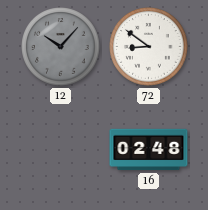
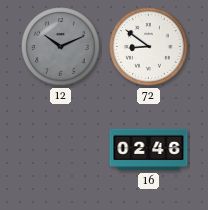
12: 10:07 -> 10:11 (61, 47)
16: 02:48 -> 02:46 (149, 150)
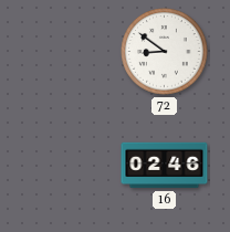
12: 10:11 -> none (61, 47)
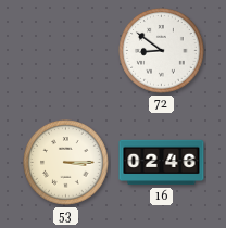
53: none -> 3:15 (66, 163)
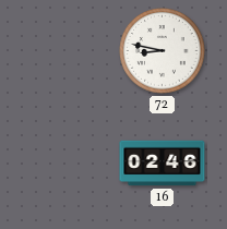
72: 8:51 -> 8:47 (163, 51)
53: 3:15 -> none (66, 163)
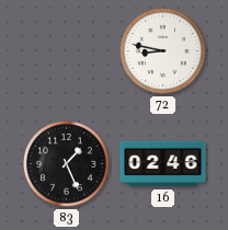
83: none -> 1:26 (67, 164)
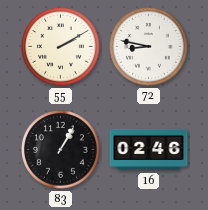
55: none -> 2:10 (61, 47)
83: 1:26 -> 1:05 (61, 150)
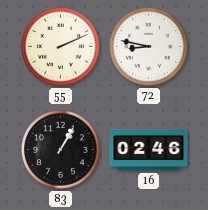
55: 2:10 -> 2:11 (61, 47)
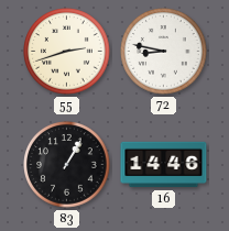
55: 2:11 -> 2:42 (67, 52)
16: 02:46 -> 14:46 (164, 165)
